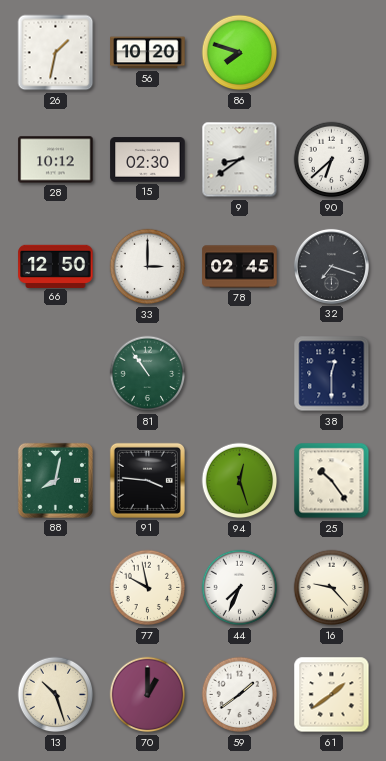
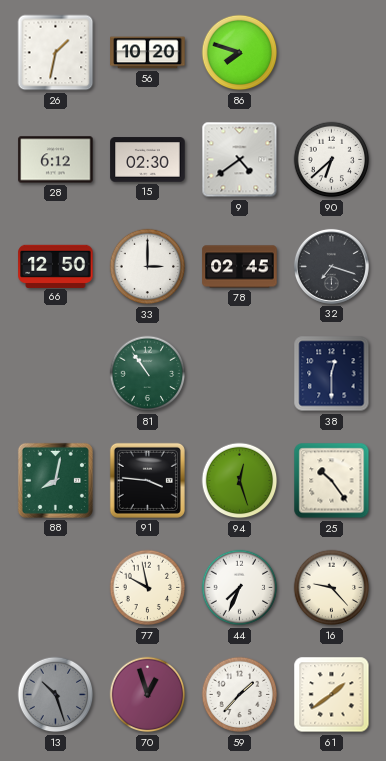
28: 10:12 -> 6:12 (56, 160)
9: 8:39 -> 4:39 (240, 160)
13 dial: cream -> grey (56, 695)
70: 1:00 -> 12:57 (148, 695)
59: 1:39 -> 1:37 (240, 695)
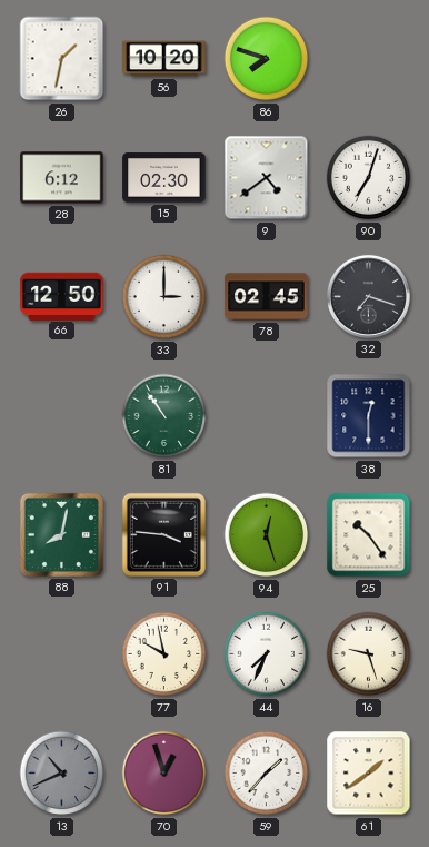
90: 6:38 -> 7:03 (369, 178)
16: 9:23 -> 9:27 (369, 654)
13: 10:27 -> 10:41 (62, 774)
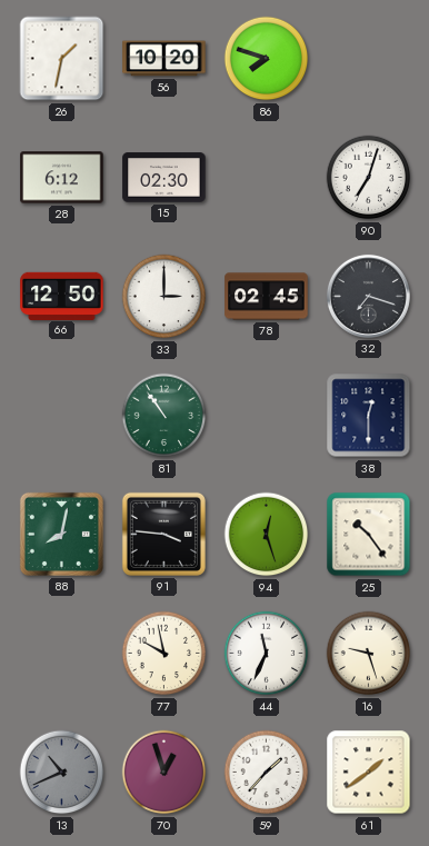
9: 4:39 -> none (267, 178)
44: 7:34 -> 11:34 (267, 654)
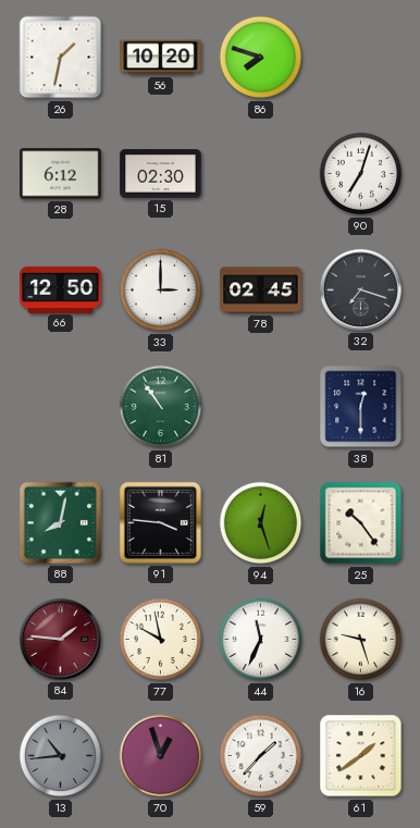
84: none -> 1:46 (60, 639)
13: 10:41 -> 10:44 (61, 756)
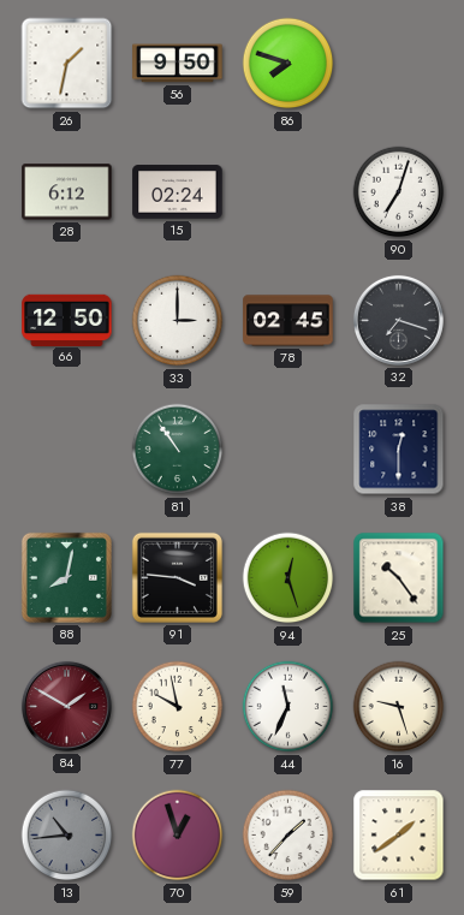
56: 10:20 -> 9:50 (178, 64)
15: 02:30 -> 02:24 (178, 192)
84: 1:46 -> 1:50 (66, 706)
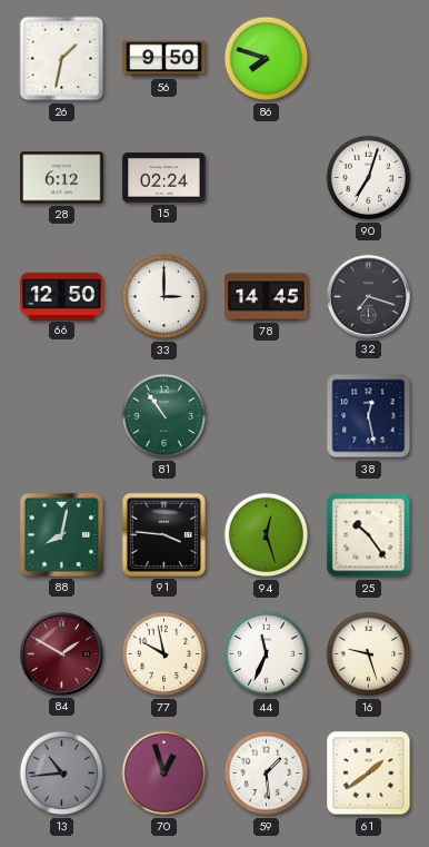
78: 02:45 -> 14:45 (267, 297)
38: 12:30 -> 12:28 (369, 416)
59: 1:37 -> 1:29 (267, 774)
